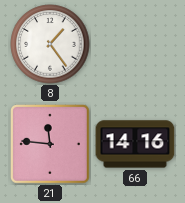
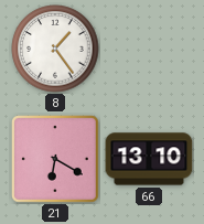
21: 11:46 -> 6:20 (56, 160)
66: 14:16 -> 13:10 (149, 159)
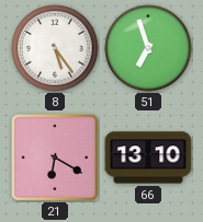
8: 1:24 -> 5:24 (55, 48)
51: none -> 6:57 (148, 48)
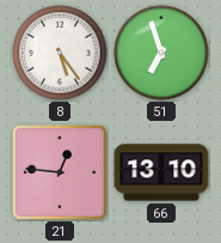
21: 6:20 -> 12:46 (61, 174)
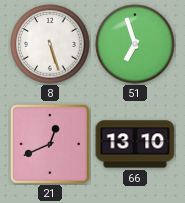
8: 5:24 -> 5:27 (50, 44)
21: 12:46 -> 12:41 (51, 145)
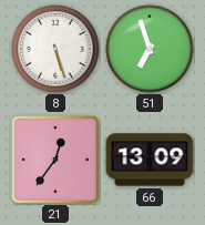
21: 12:41 -> 12:36 (57, 161)
66: 13:10 -> 13:09 (150, 160)
